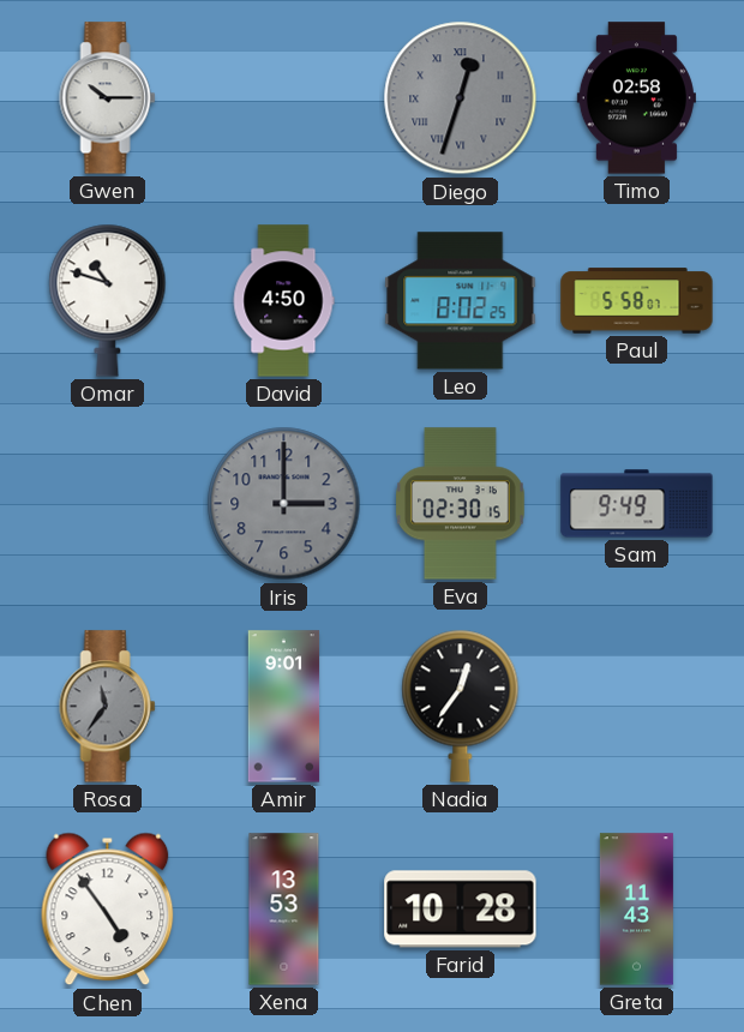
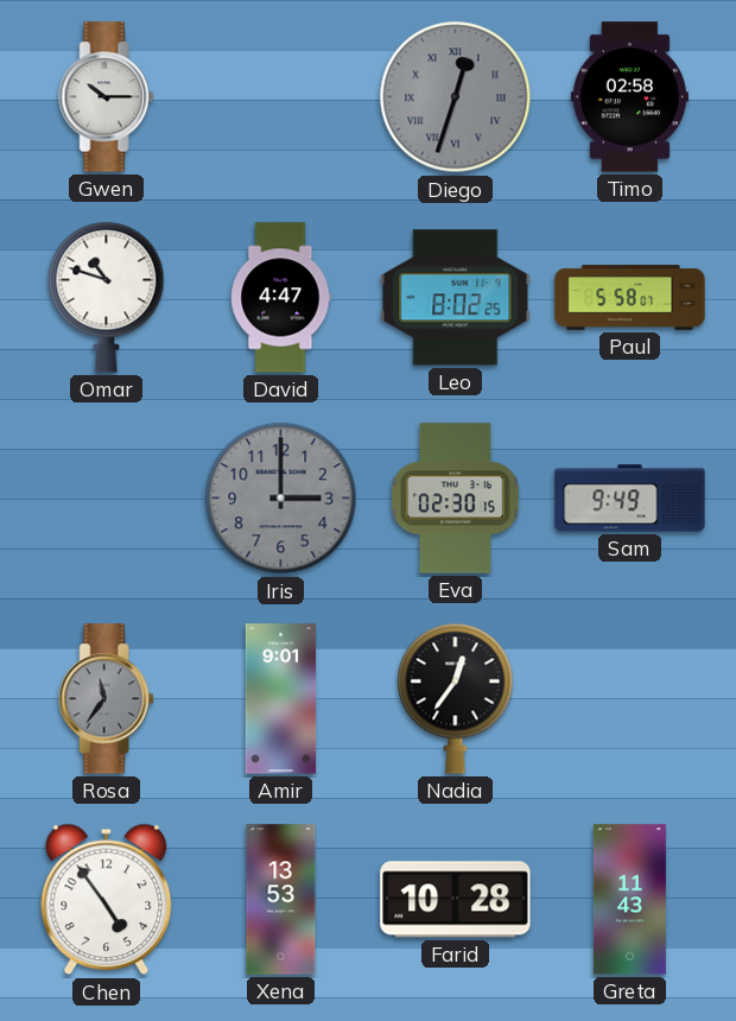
David: 4:50 -> 4:47 (280, 298)
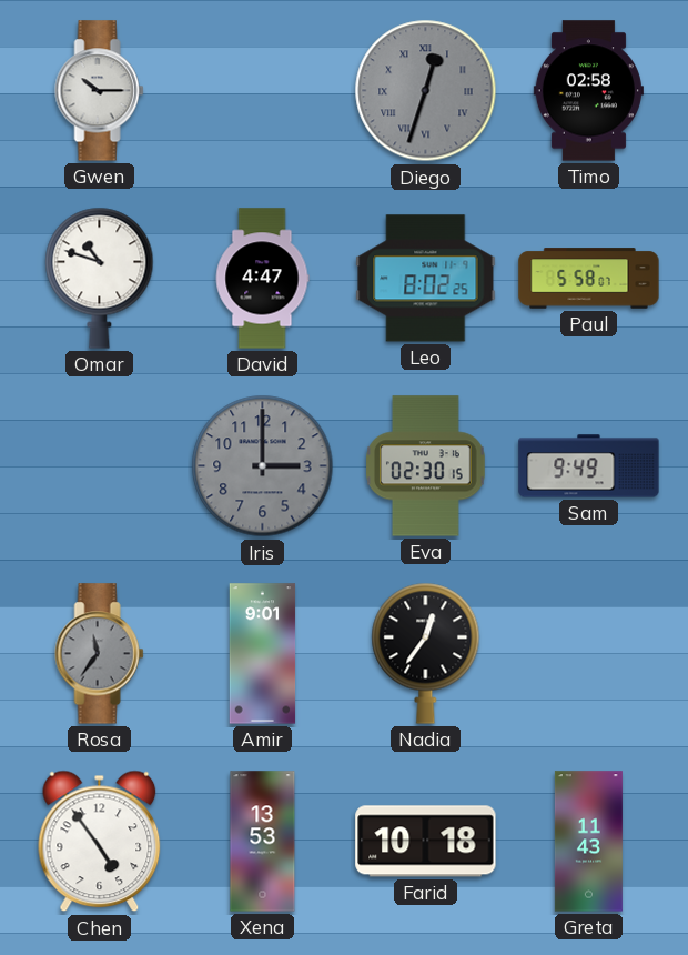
Farid: 10:28 -> 10:18 (426, 842)
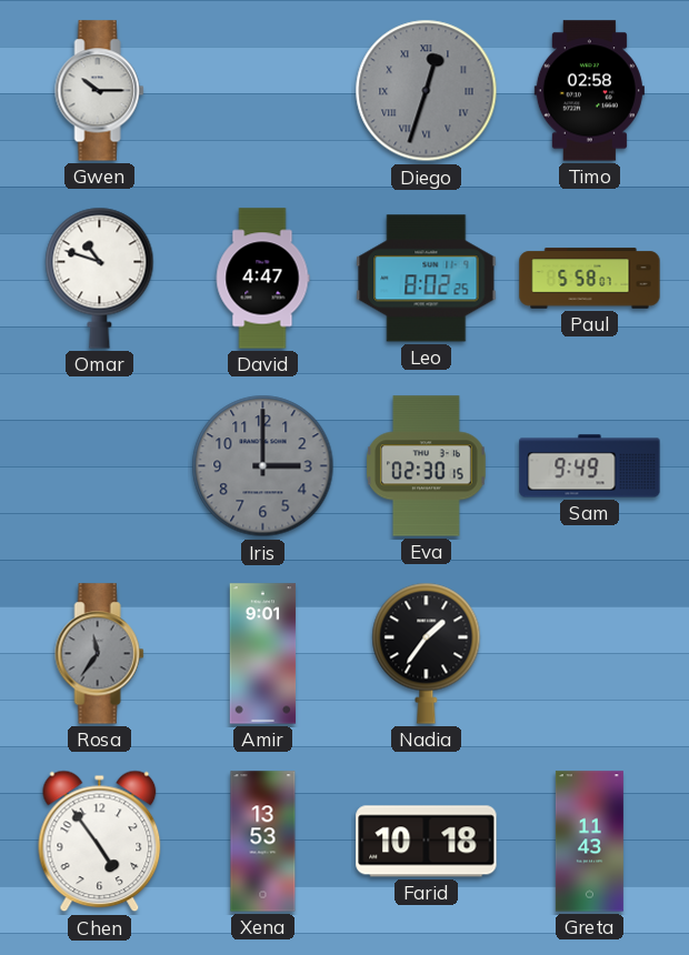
Nadia: 12:36 -> 1:36 (427, 653)
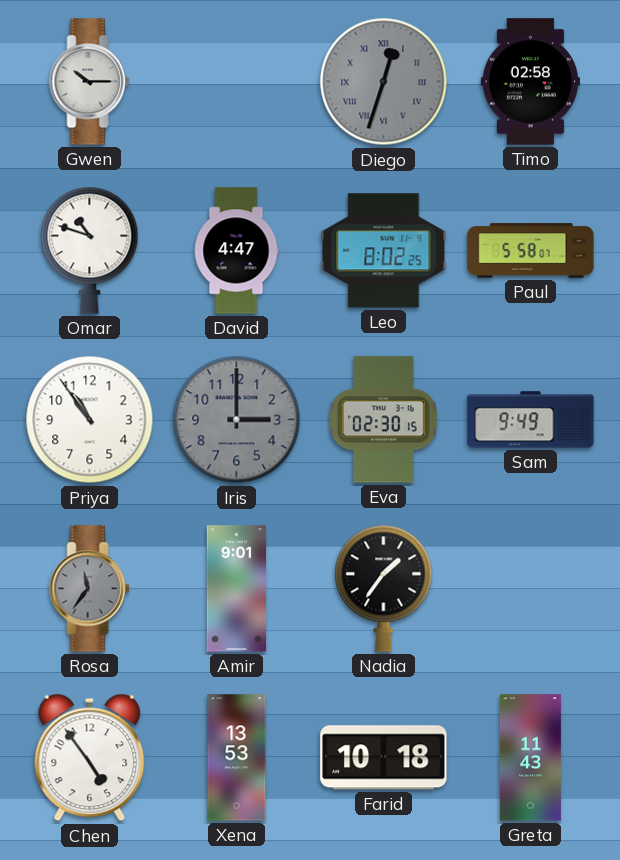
Priya: none -> 10:54 (90, 420)
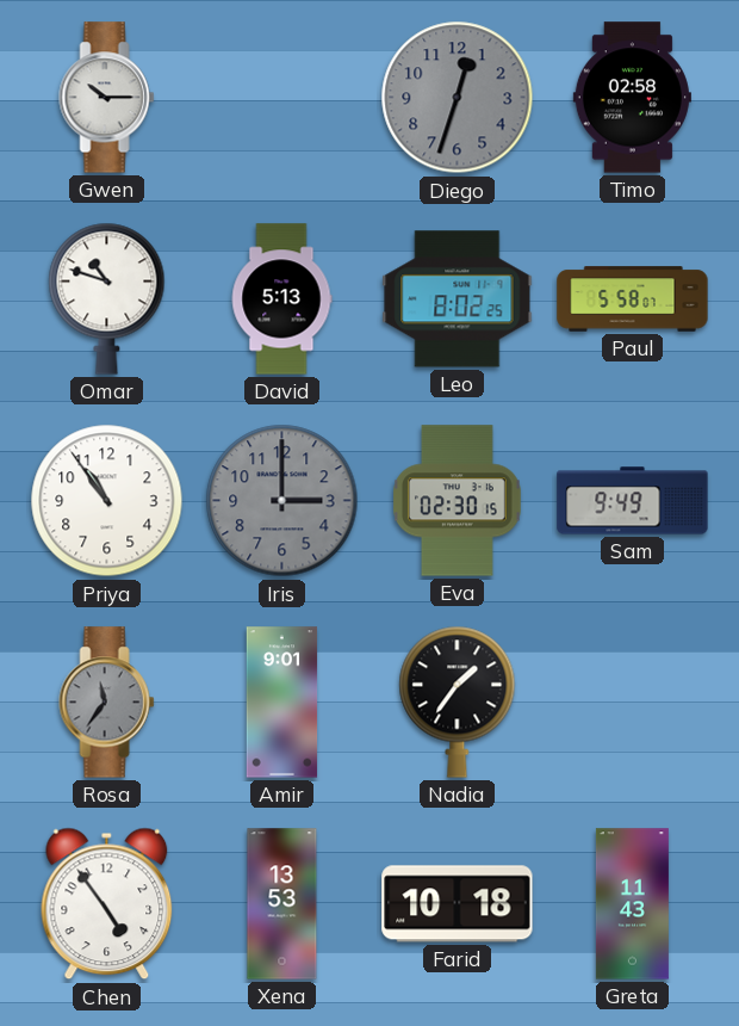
Diego numerals: Roman -> Arabic (458, 98)
David: 4:47 -> 5:13 (281, 299)
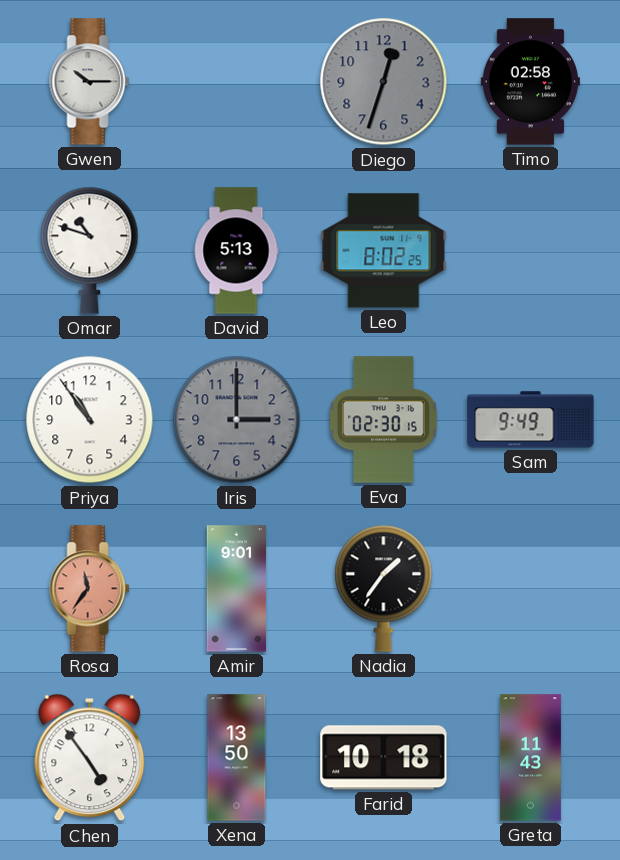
Paul: 5:58 -> none (633, 299)
Rosa dial: grey -> salmon (90, 589)
Xena: 13:53 -> 13:50 (237, 758)
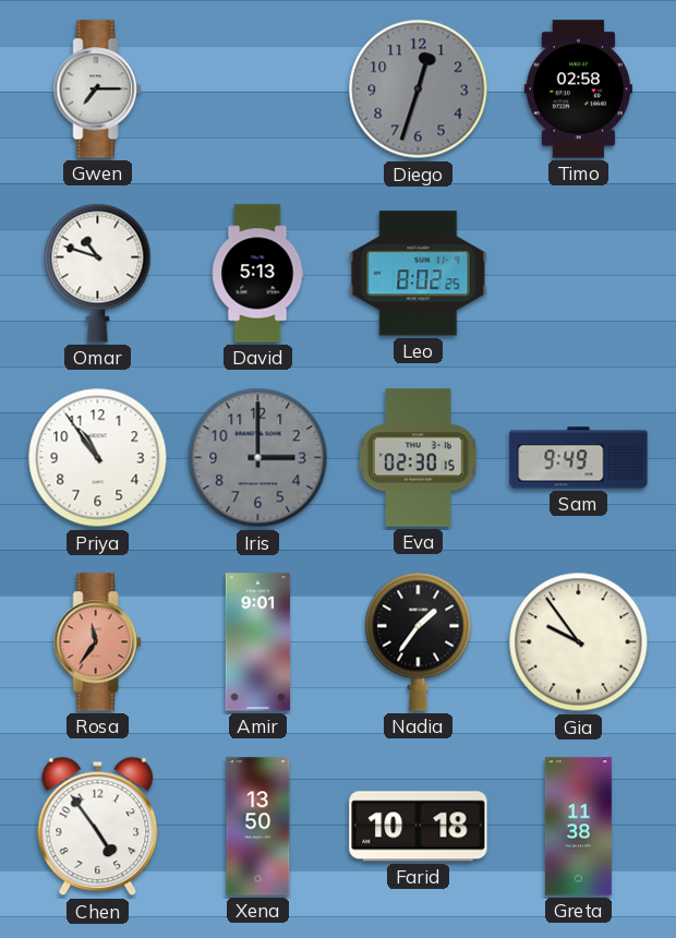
Gwen: 10:15 -> 7:15 (98, 89)
Gia: none -> 9:54 (579, 642)
Greta: 11:43 -> 11:38 (578, 827)
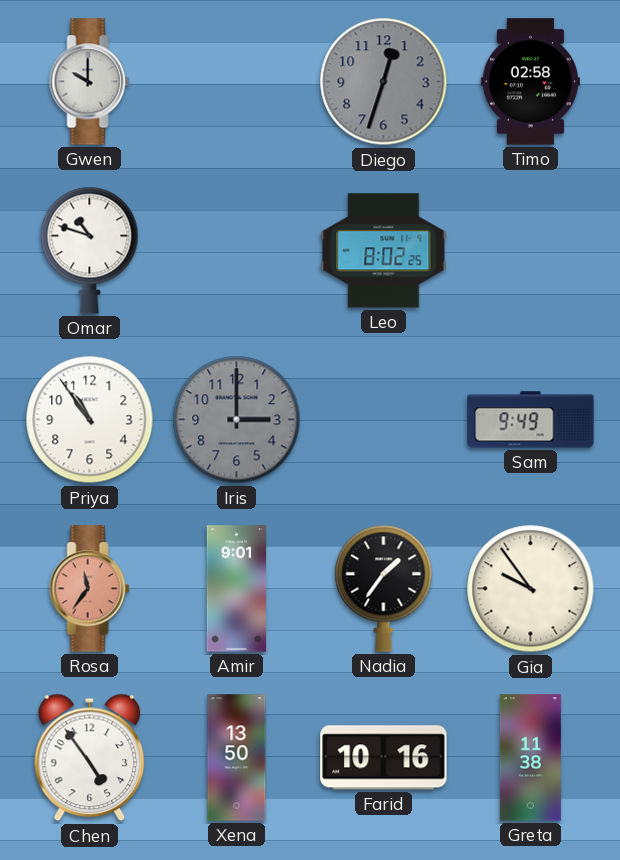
Gwen: 7:15 -> 10:00 (90, 82)
David: 5:13 -> none (257, 274)
Eva: 02:30 -> none (419, 458)
Farid: 10:18 -> 10:16 (384, 758)
